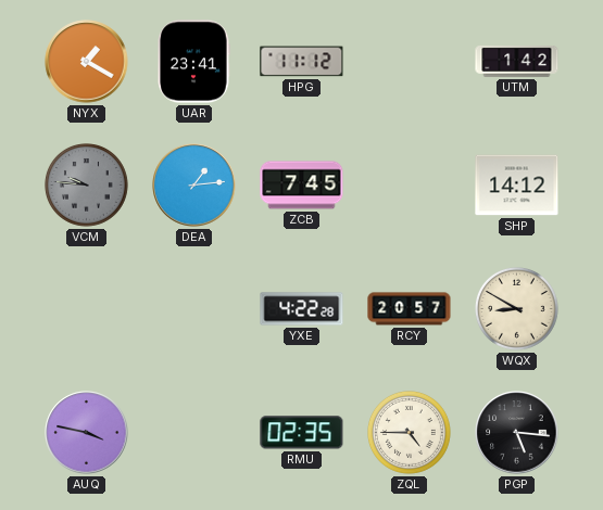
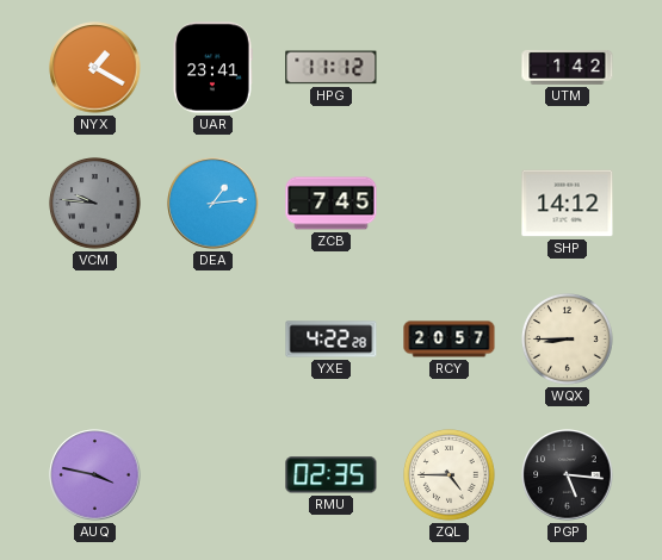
WQX: 8:50 -> 8:45 (568, 340)
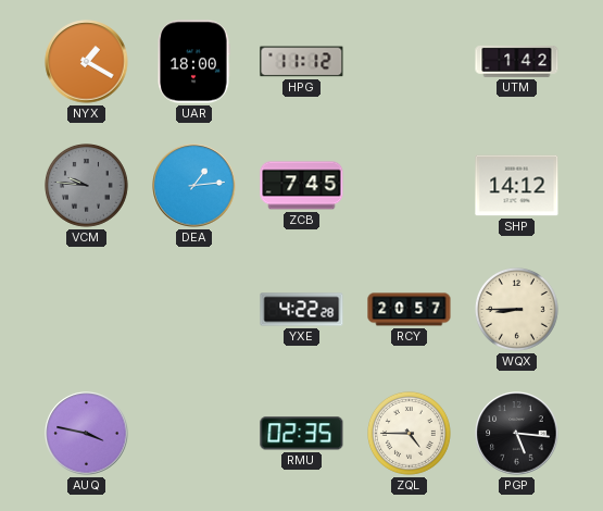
UAR: 23:41 -> 18:00 (193, 62)
